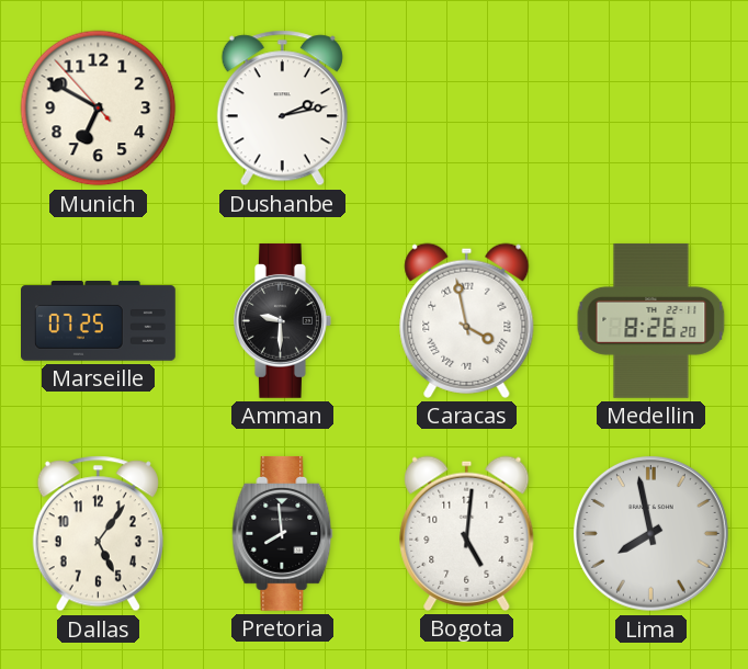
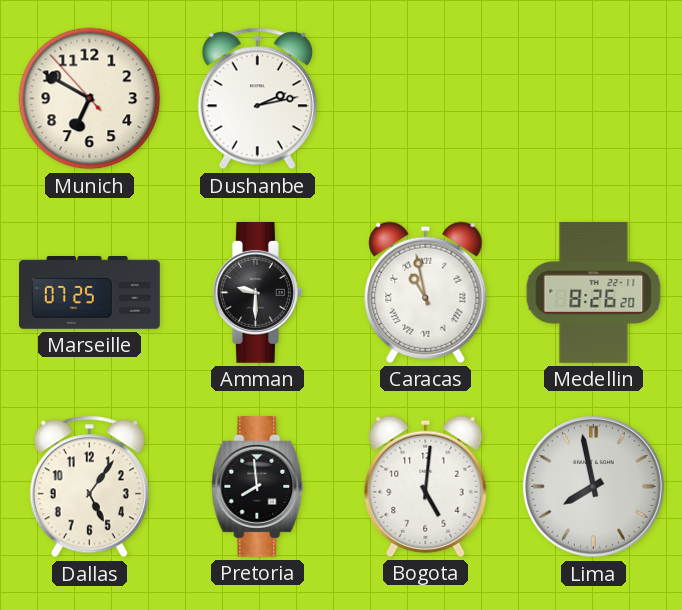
Caracas: 3:58 -> 10:58 (426, 292)
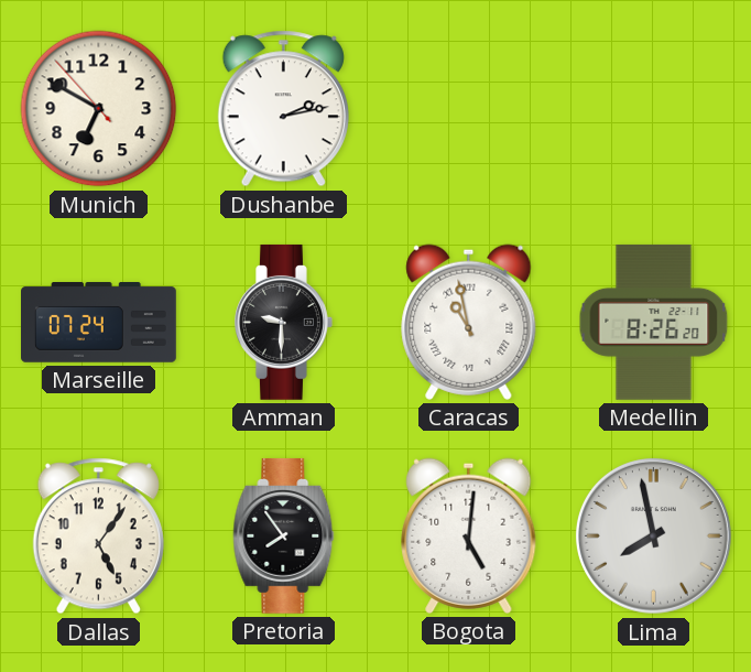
Marseille: 07:25 -> 07:24 (99, 323)
Pretoria: 7:59 -> 7:54 (284, 535)
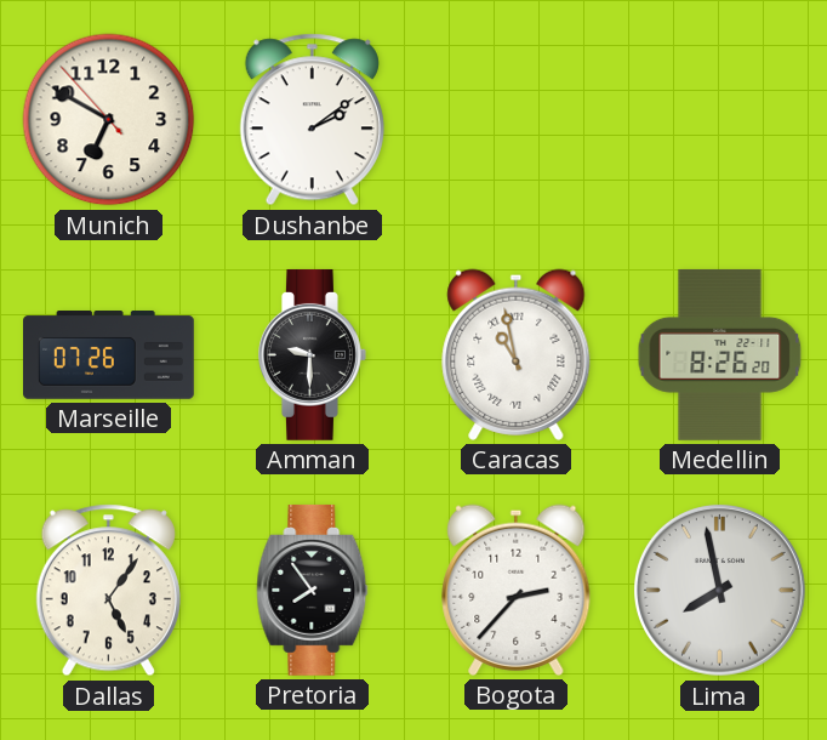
Dushanbe: 2:13 -> 2:09 (312, 120)
Marseille: 07:24 -> 07:26 (109, 355)
Bogota: 5:01 -> 2:37 (517, 590)
